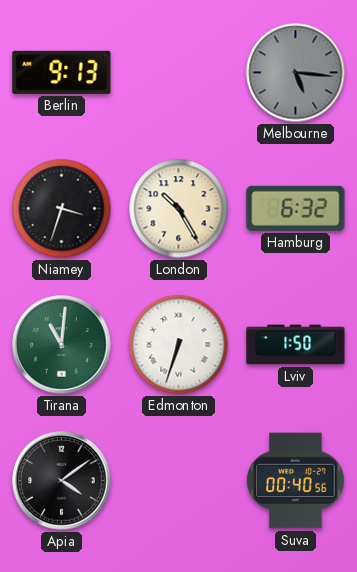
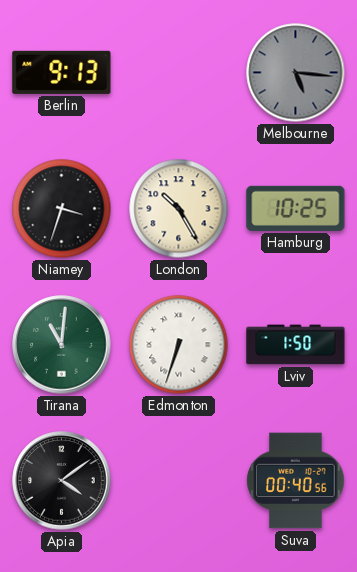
Hamburg: 6:32 -> 10:25 (296, 208)
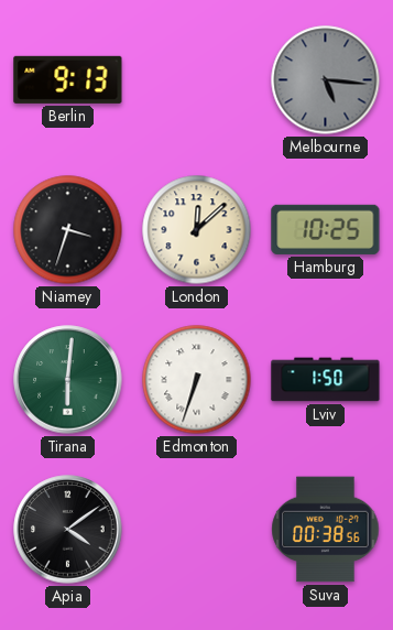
London: 10:25 -> 12:08 (197, 230)
Tirana: 11:01 -> 6:01 (68, 380)
Suva: 00:40 -> 00:38 (326, 530)
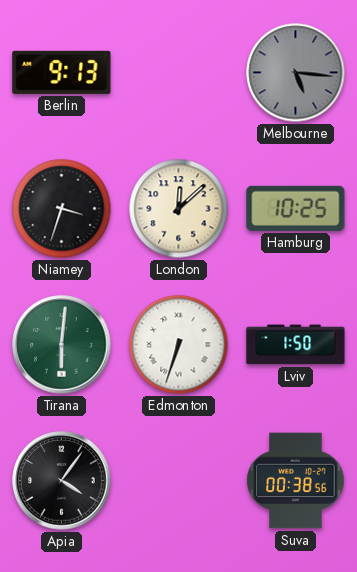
Apia: 4:09 -> 4:06 (62, 481)
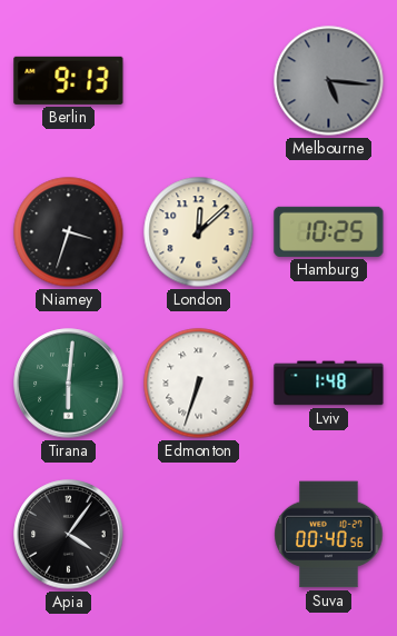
Lviv: 1:50 -> 1:48 (329, 384)
Suva: 00:38 -> 00:40 (329, 535)
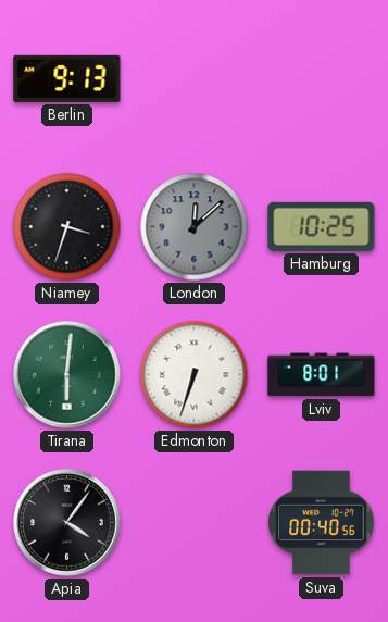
Melbourne: 5:16 -> none (329, 81)
London dial: cream -> grey (195, 227)
Lviv: 1:48 -> 8:01 (322, 375)
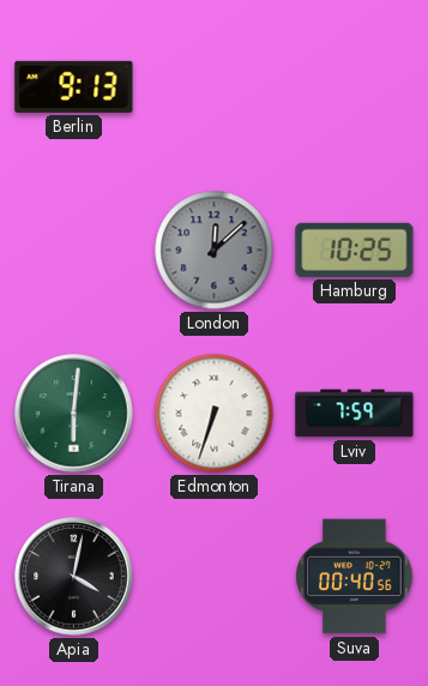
Niamey: 3:33 -> none (67, 227)
Lviv: 8:01 -> 7:59 (355, 414)
Apia: 4:06 -> 4:02 (74, 577)
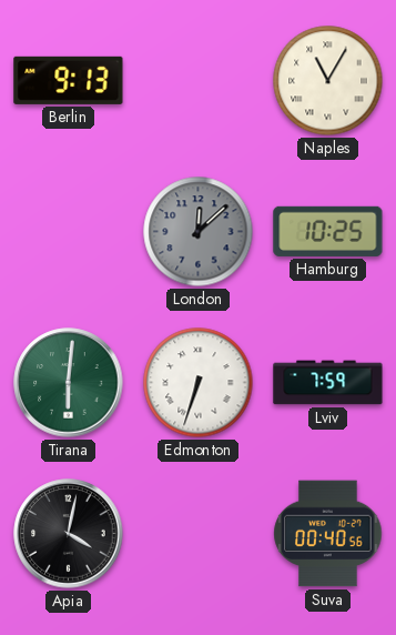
Naples: none -> 11:05 (328, 81)
